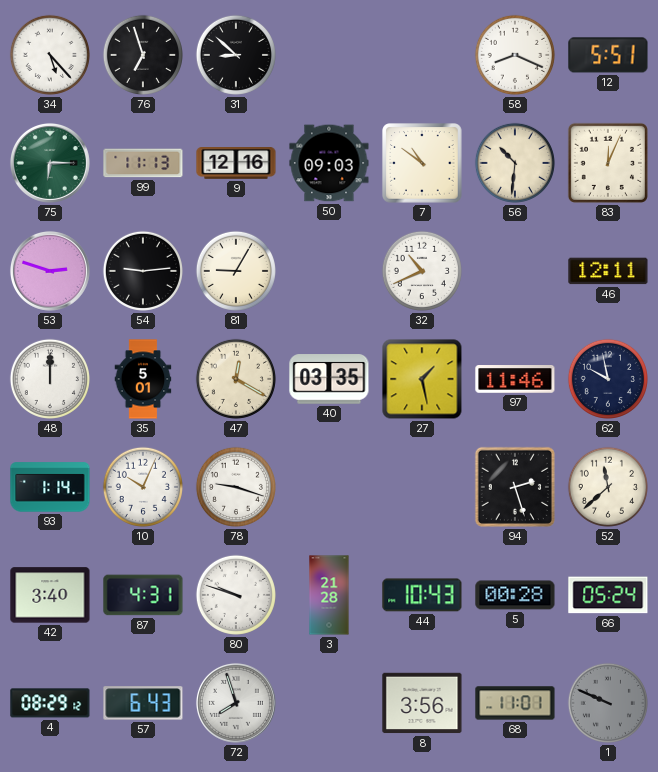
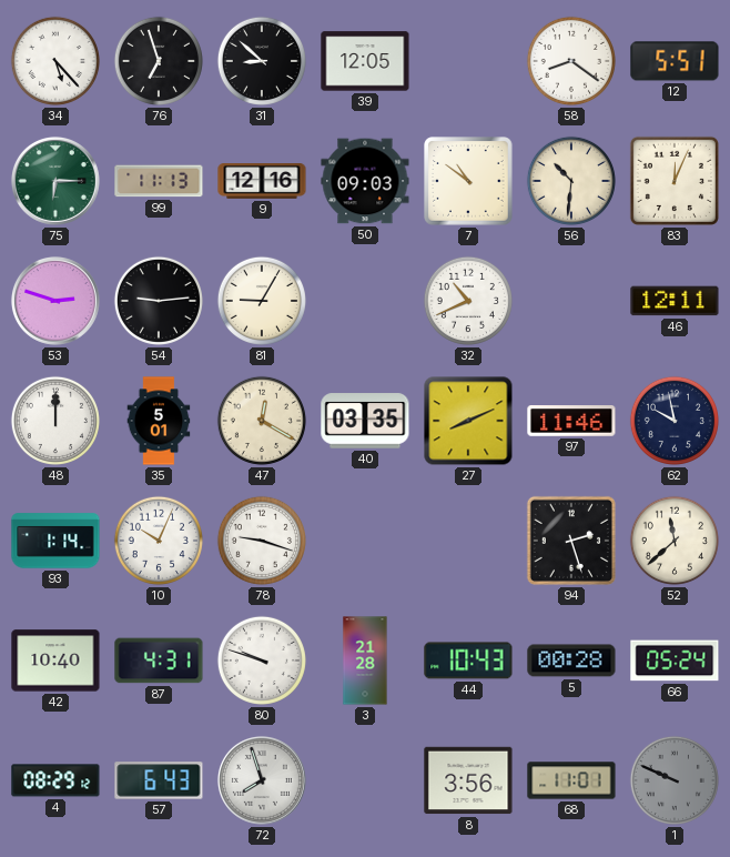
39: none -> 12:05 (365, 61)
58: 8:19 -> 8:21 (571, 61)
27: 1:28 -> 8:11 (468, 421)
42: 3:40 -> 10:40 (55, 661)
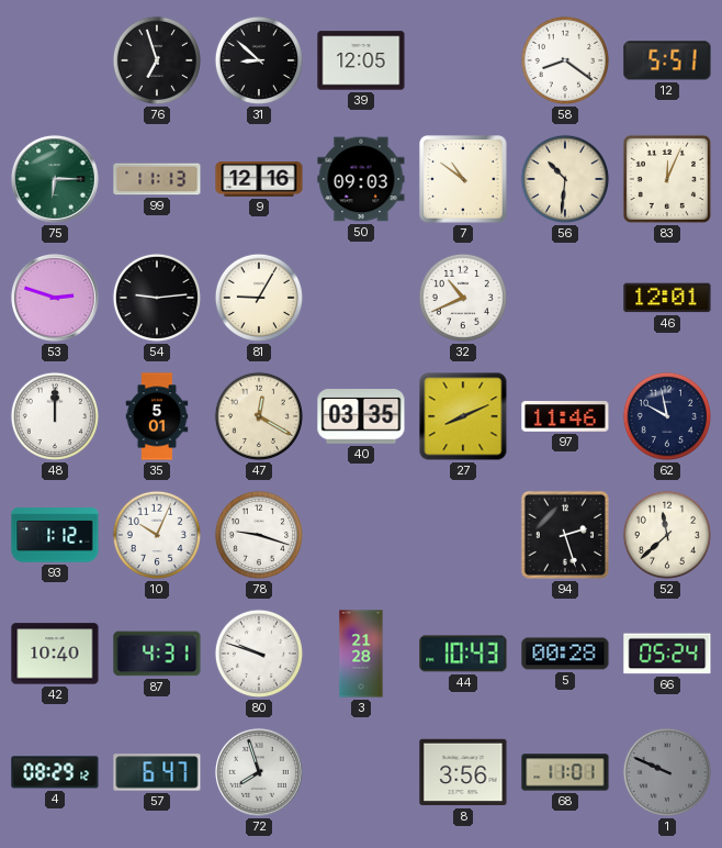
34: 5:23 -> none (55, 61)
46: 12:11 -> 12:01 (667, 298)
93: 1:14 -> 1:12 (55, 535)
57: 6:43 -> 6:47 (157, 772)
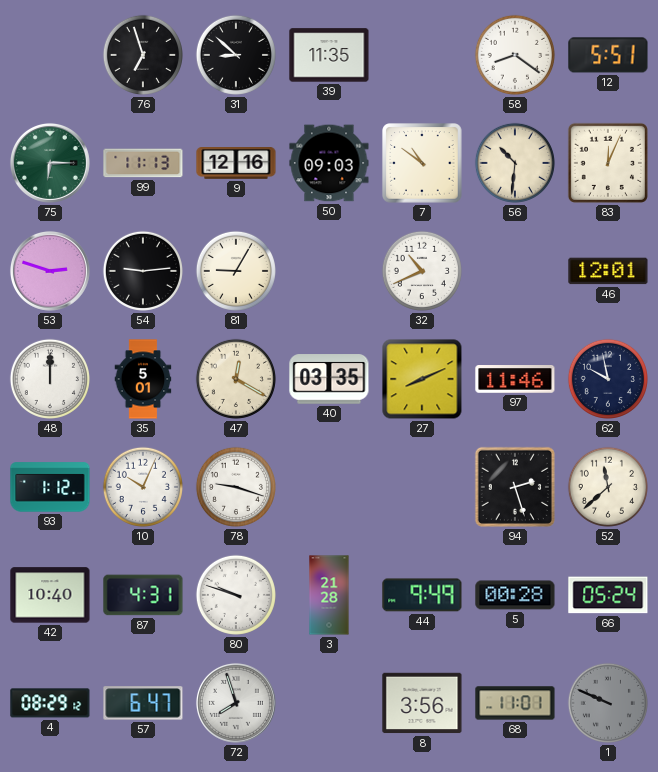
39: 12:05 -> 11:35 (329, 55)
44: 10:43 -> 9:49 (422, 595)
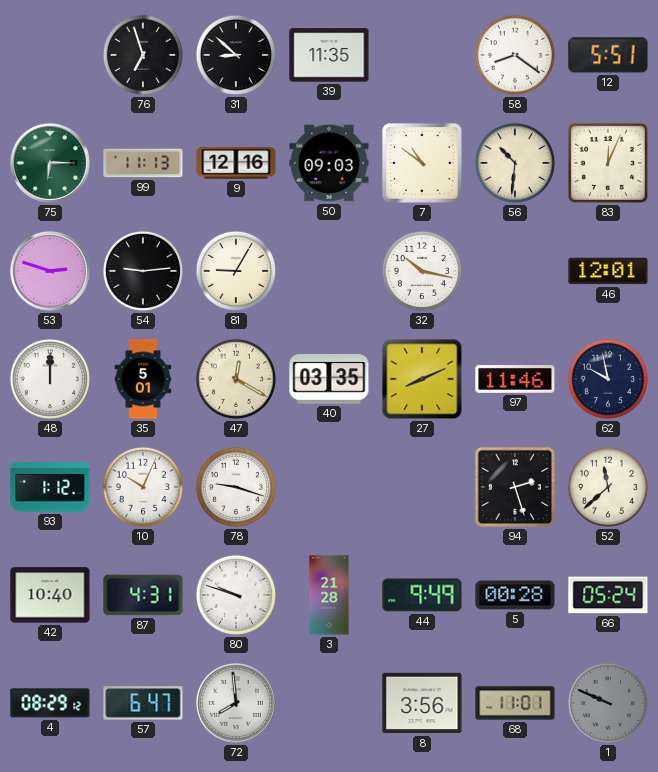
32: 10:41 -> 10:17 (422, 271)
72: 7:57 -> 7:59 (236, 703)
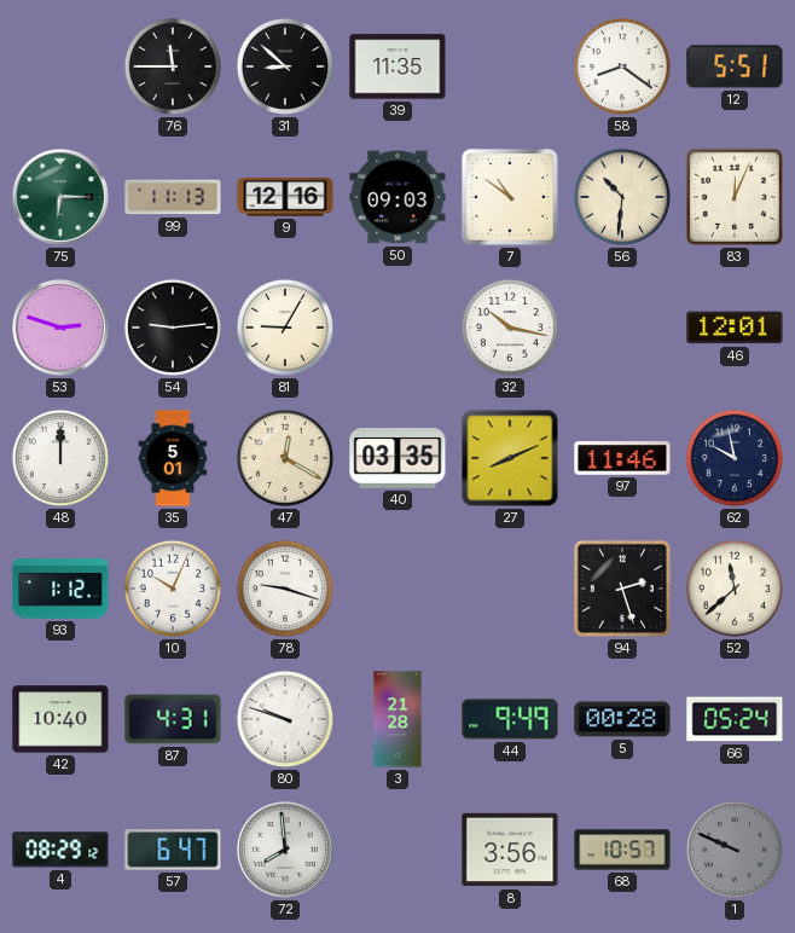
76: 6:57 -> 11:45 (173, 66)
68: 11:01 -> 10:57 (622, 850)
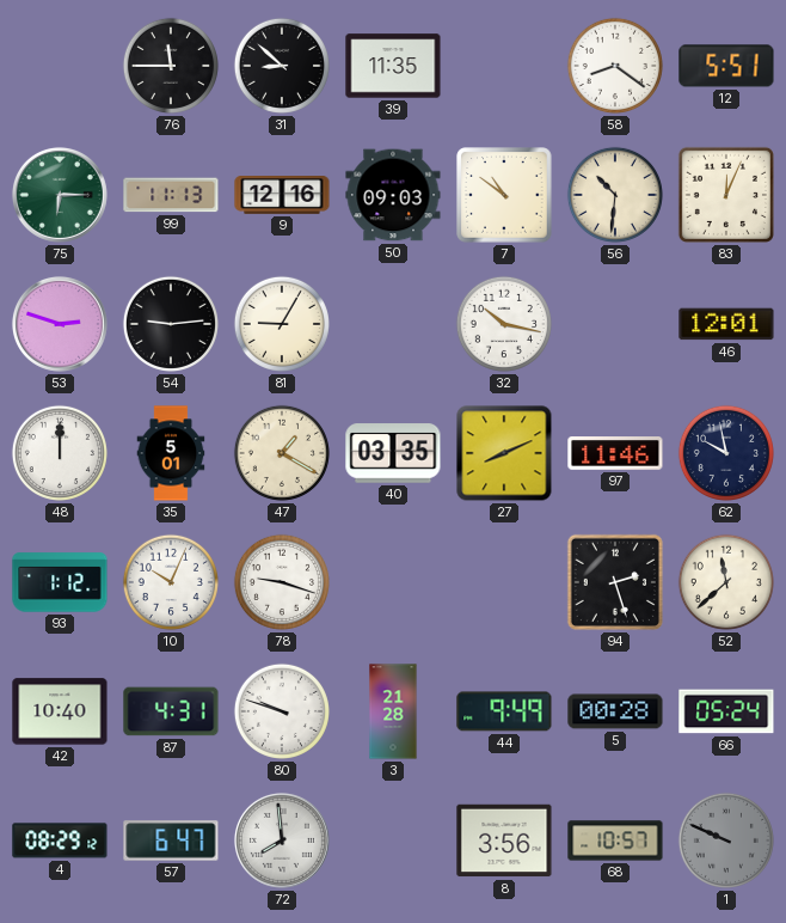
47: 12:20 -> 1:20 (282, 453)
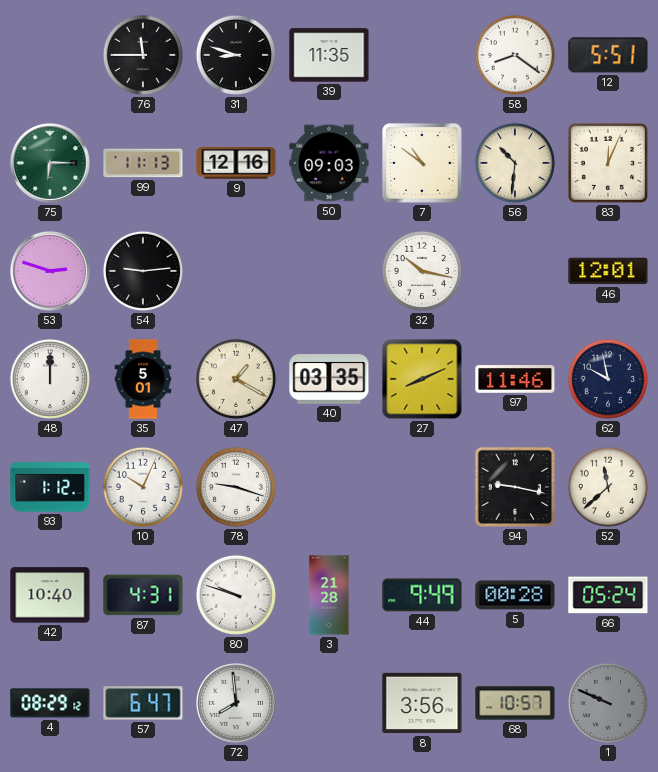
31: 8:52 -> 8:48 (236, 55)
81: 9:05 -> none (282, 324)
94: 2:27 -> 9:17 (515, 487)
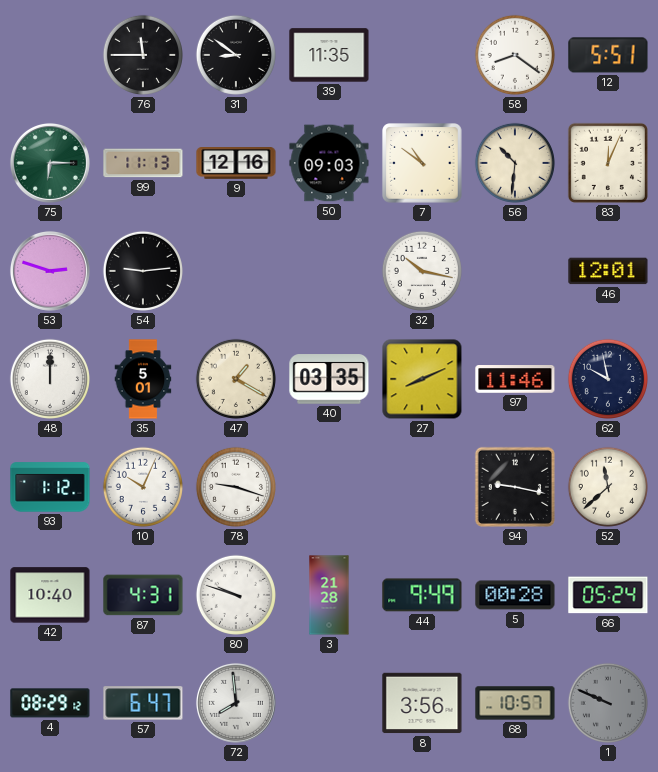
31: 8:48 -> 8:51 (236, 55)
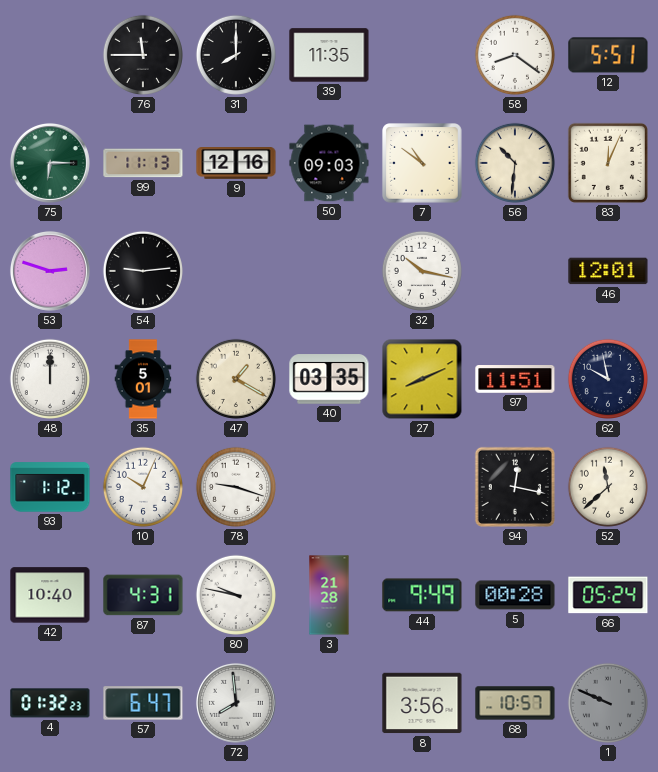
31: 8:51 -> 8:00 (236, 55)
97: 11:46 -> 11:51 (515, 379)
94: 9:17 -> 12:17 (515, 487)
80: 9:48 -> 9:47 (236, 595)
4: 08:29 -> 01:32 (50, 703)
